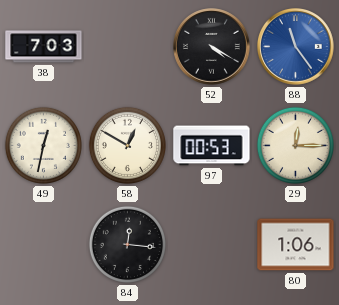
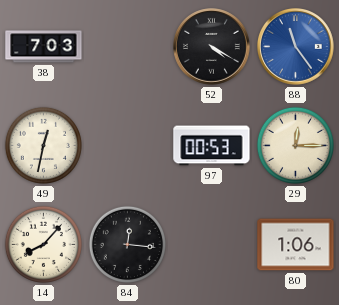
58: 12:50 -> none (127, 145)
14: none -> 8:07 (43, 244)
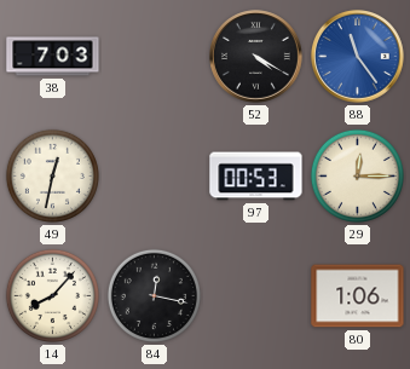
84: 12:16 -> 12:17 (154, 295)
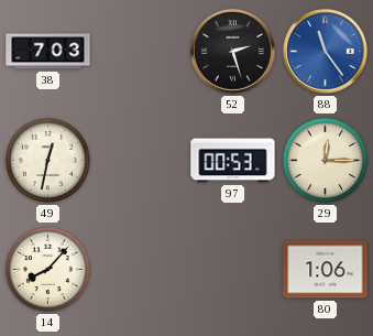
52: 4:20 -> 2:27 (233, 52)
84: 12:17 -> none (154, 295)
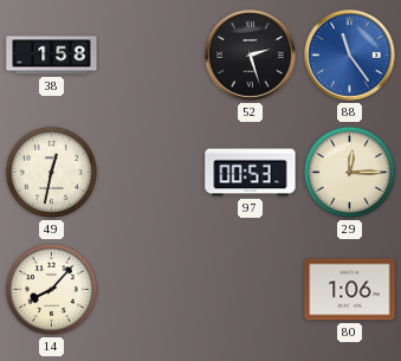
38: 7:03 -> 1:58 (52, 56)
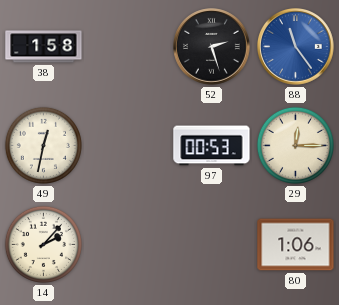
14: 8:07 -> 2:07 (43, 244)
